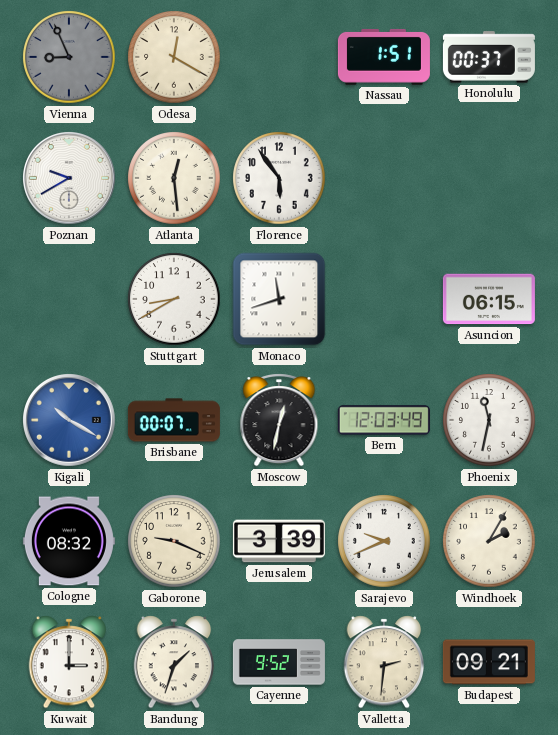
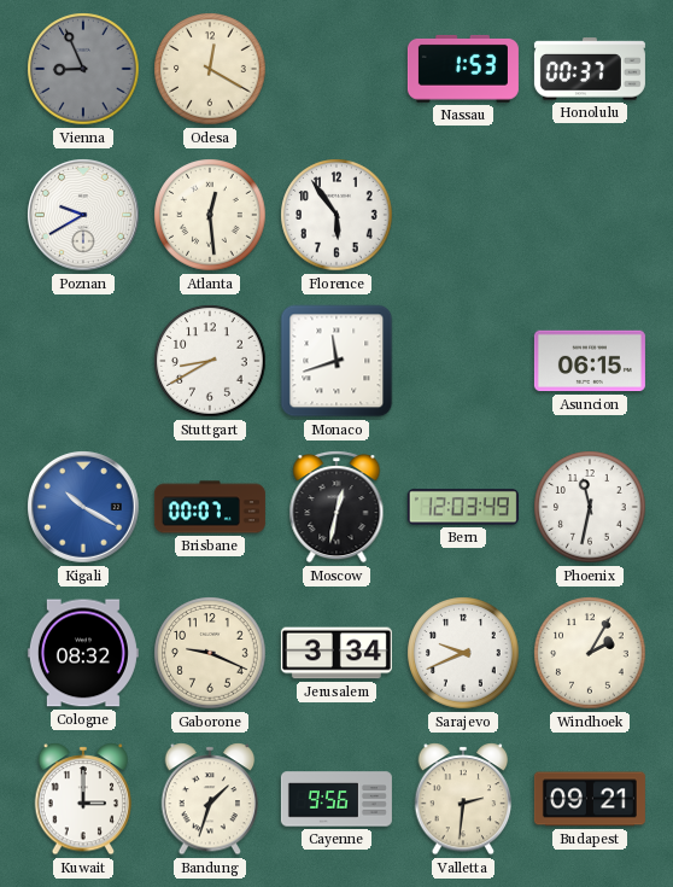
Nassau: 1:51 -> 1:53 (463, 69)
Jerusalem: 3:39 -> 3:34 (336, 653)
Cayenne: 9:52 -> 9:56 (336, 799)
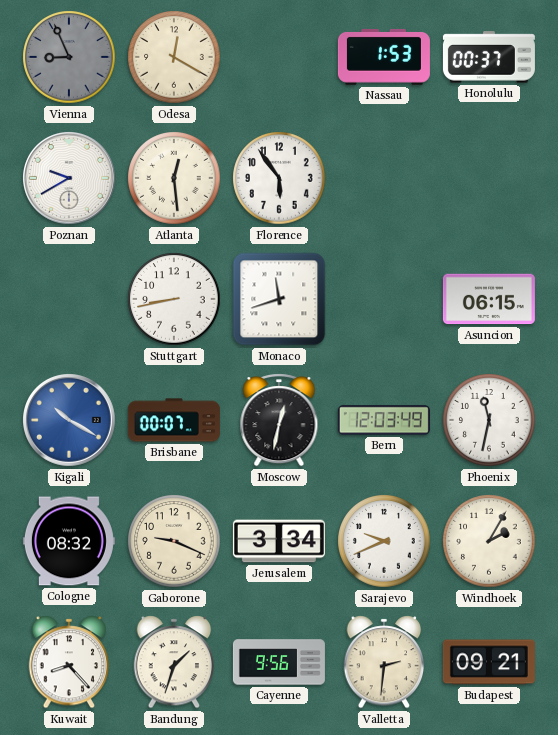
Stuttgart: 8:40 -> 8:43 (174, 299)
Kuwait: 3:00 -> 8:23 (69, 662)
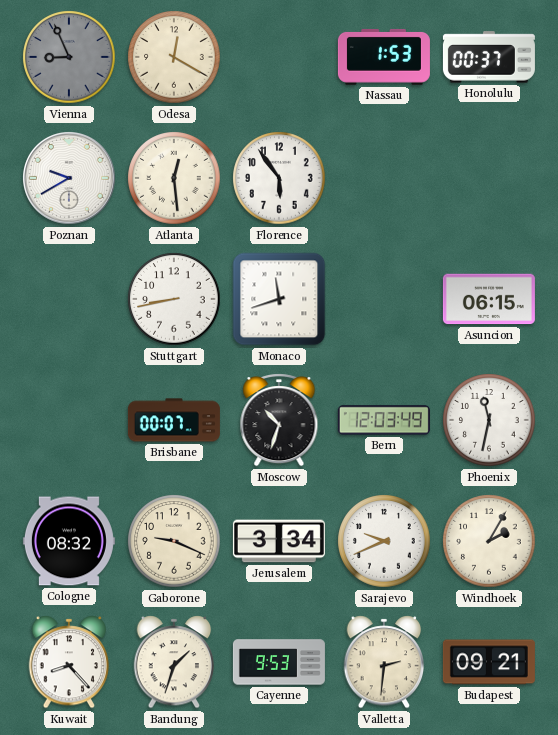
Kigali: 10:20 -> none (70, 421)
Moscow: 12:32 -> 10:33 (279, 420)
Cayenne: 9:56 -> 9:53 (279, 662)
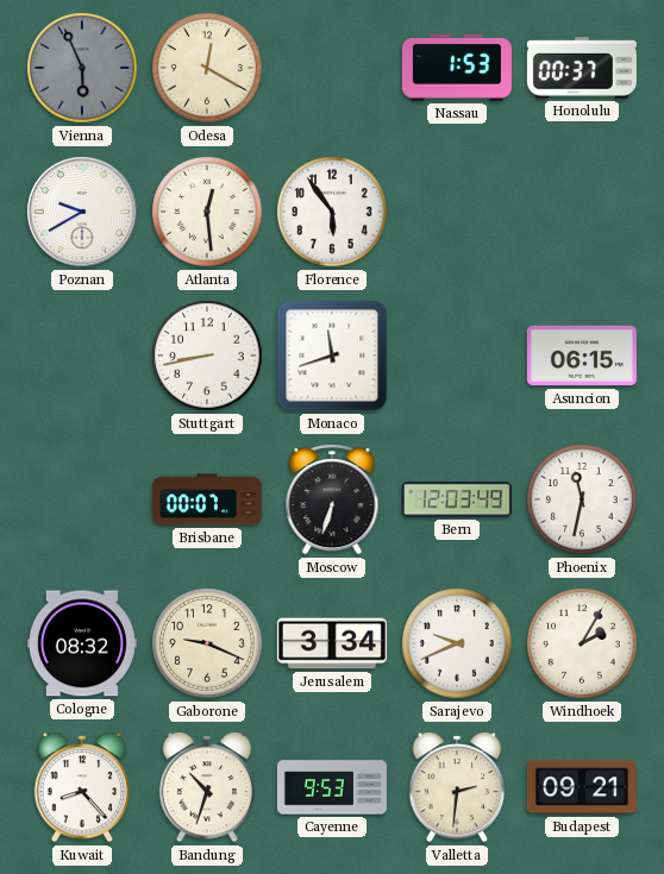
Vienna: 8:56 -> 5:56 (82, 68)
Moscow: 10:33 -> 6:33 (332, 499)
Bandung: 1:33 -> 10:33 (207, 787)
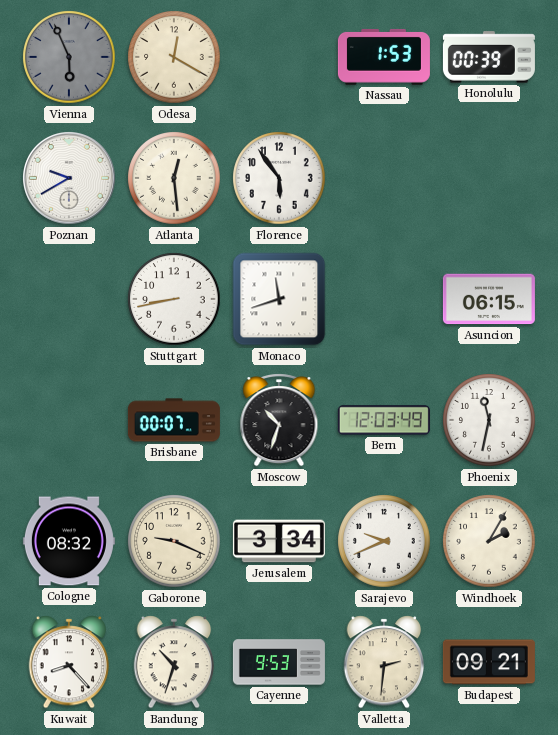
Honolulu: 00:37 -> 00:39 (489, 57)
Moscow: 6:33 -> 10:33 (279, 420)
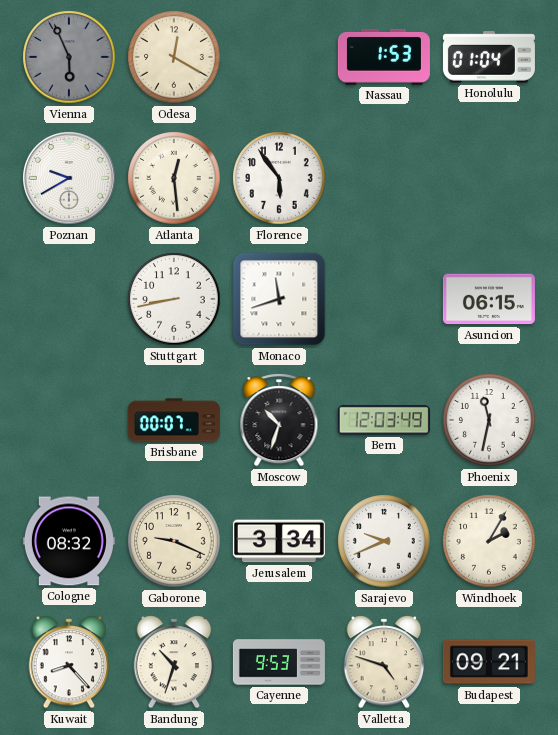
Honolulu: 00:39 -> 01:04 (489, 57)
Valletta: 2:31 -> 4:48 (384, 662)
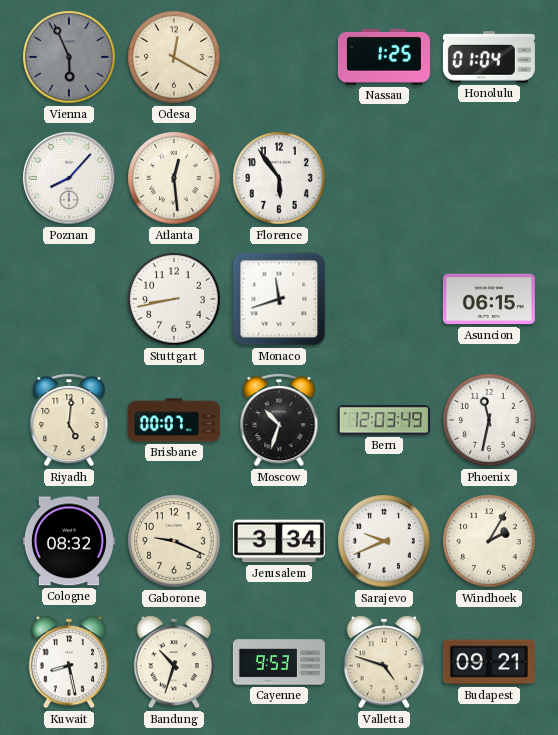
Nassau: 1:53 -> 1:25 (384, 57)
Poznan: 9:40 -> 8:07 (70, 179)
Riyadh: none -> 5:01 (69, 420)
Kuwait: 8:23 -> 8:28 (69, 662)
